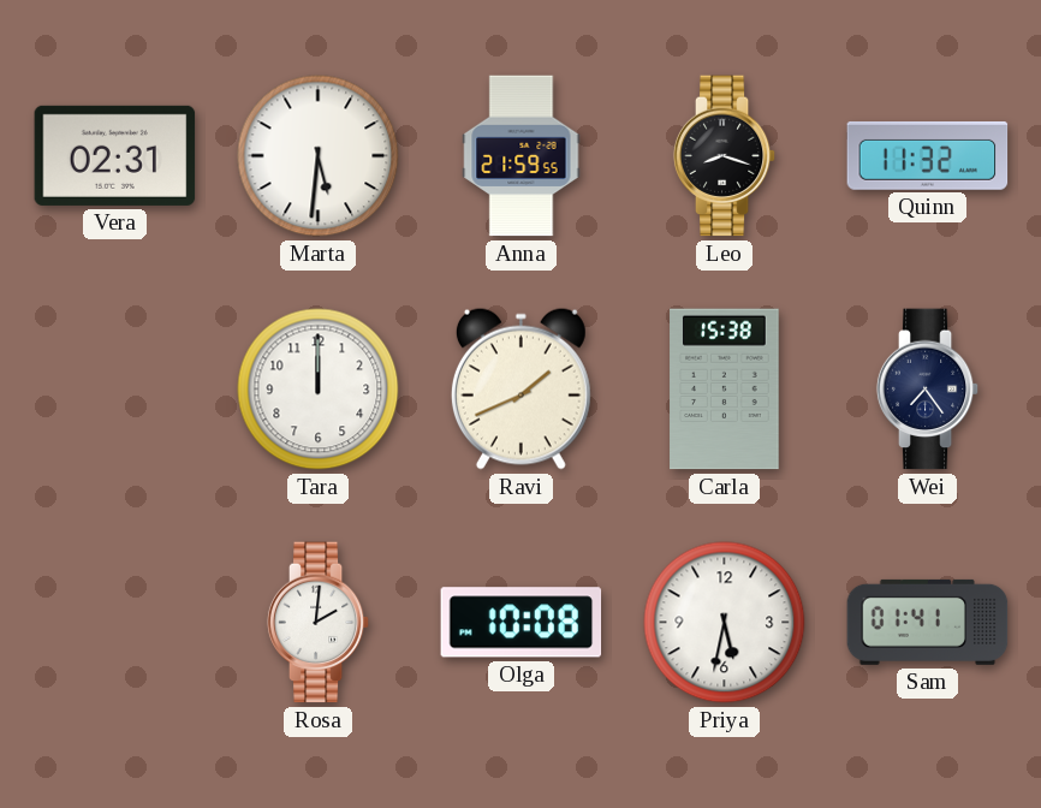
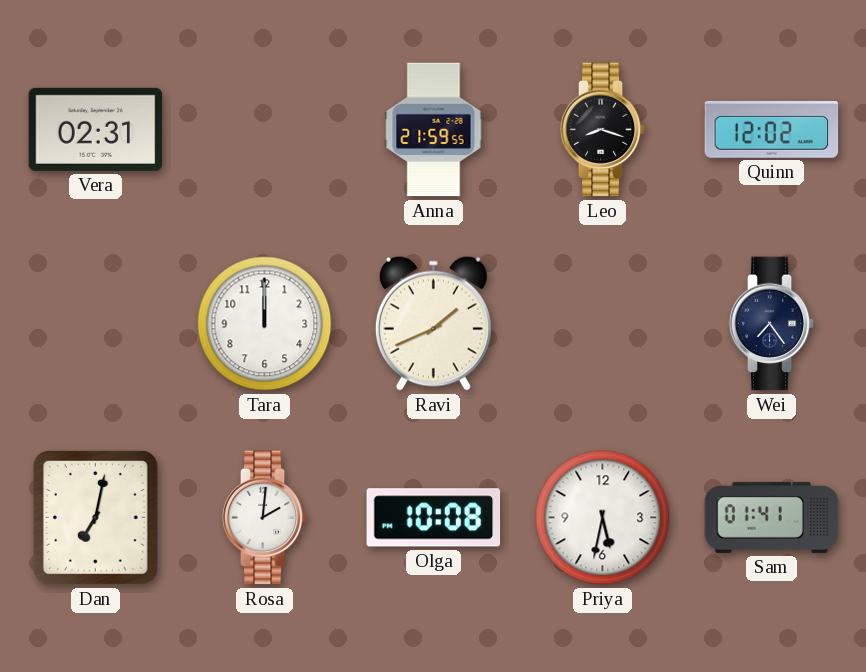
Marta: 5:31 -> none (319, 156)
Quinn: 11:32 -> 12:02 (772, 129)
Carla: 15:38 -> none (725, 390)
Dan: none -> 7:02 (95, 517)
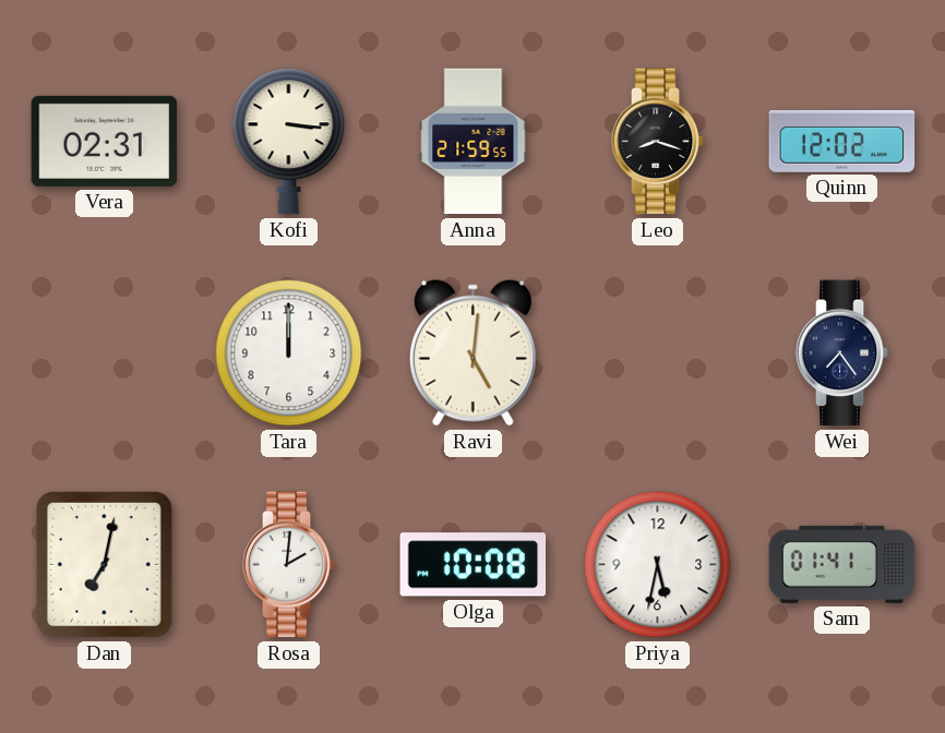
Kofi: none -> 3:16 (289, 142)
Ravi: 1:41 -> 5:01 (473, 352)
